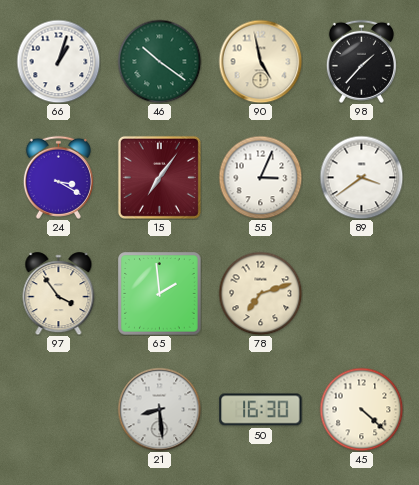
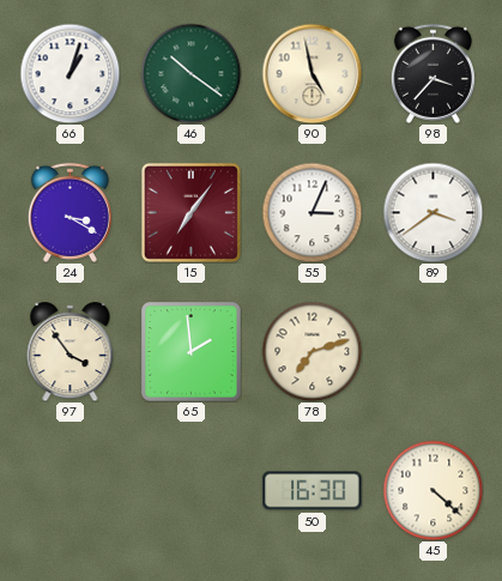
98: 1:37 -> 3:37 (433, 73)
21: 8:29 -> none (159, 409)
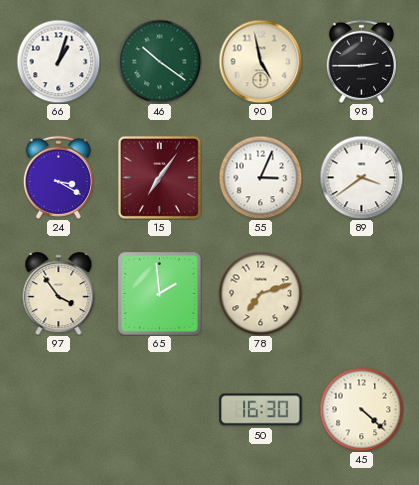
98: 3:37 -> 2:45 (361, 61)
